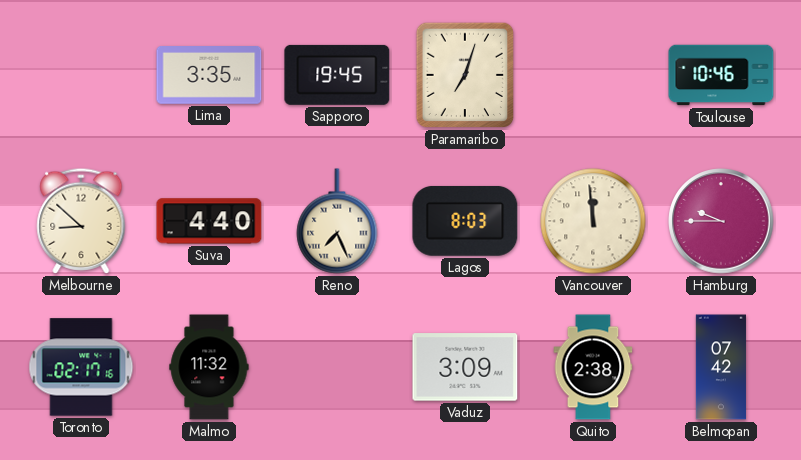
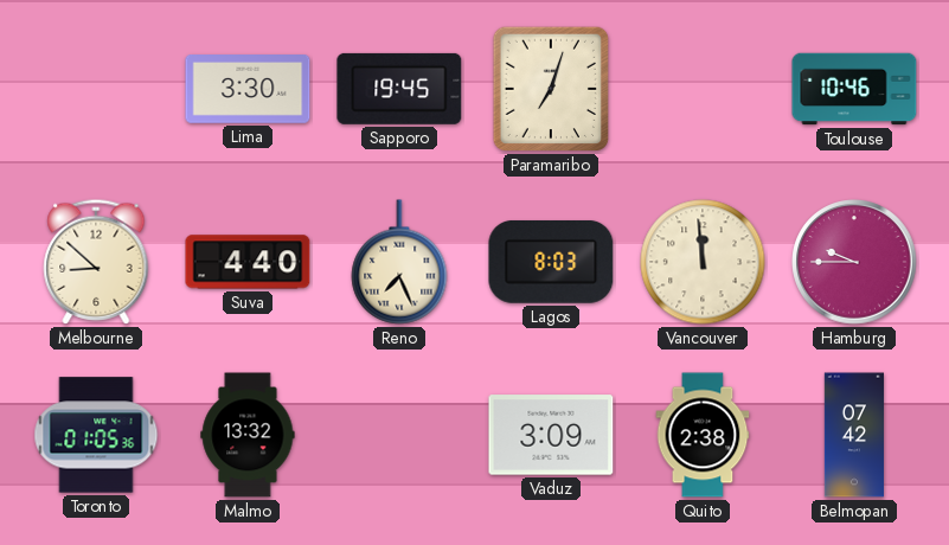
Lima: 3:35 -> 3:30 (248, 90)
Toronto: 02:17 -> 01:05 (96, 435)
Malmo: 11:32 -> 13:32 (248, 435)
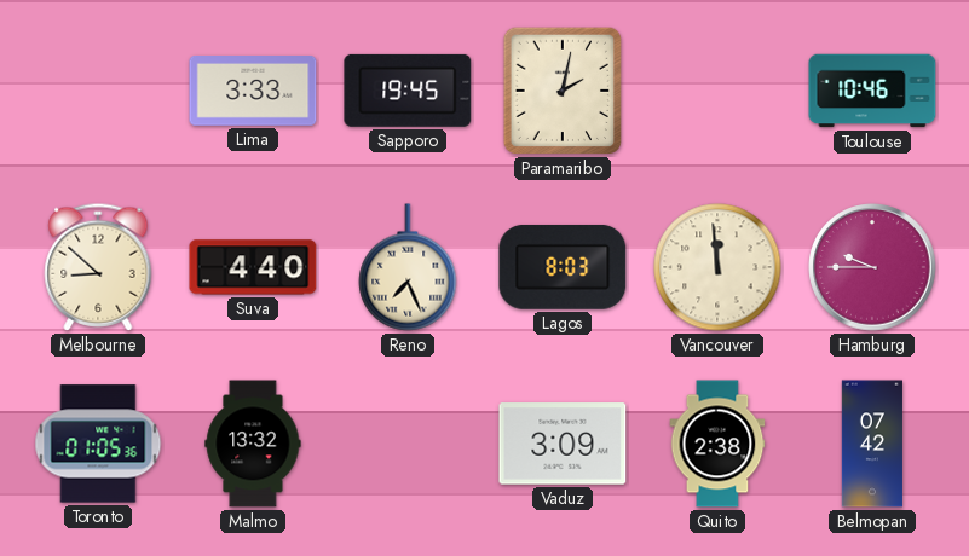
Lima: 3:30 -> 3:33 (253, 92)
Paramaribo: 7:03 -> 2:02 (561, 91)
